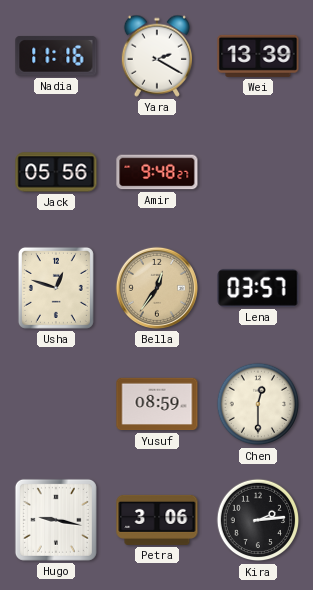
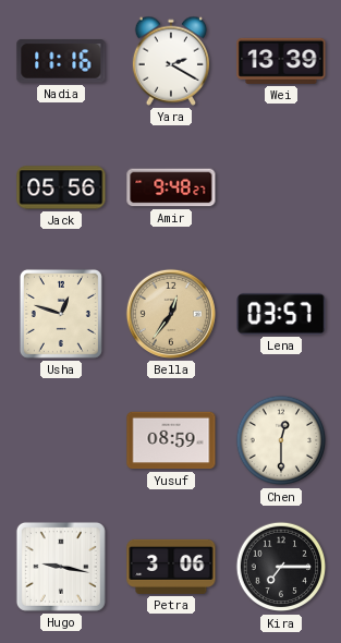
Kira: 2:14 -> 7:15 (281, 567)
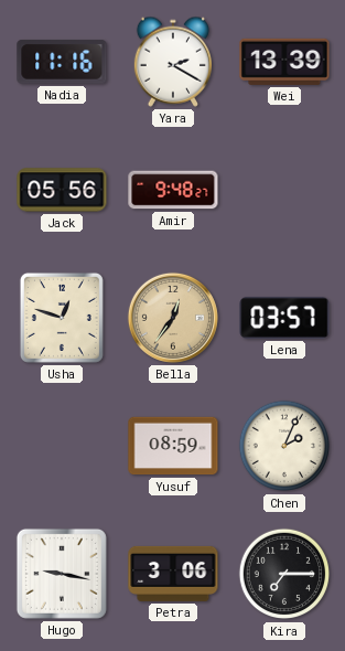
Chen: 12:30 -> 2:04 (284, 446)
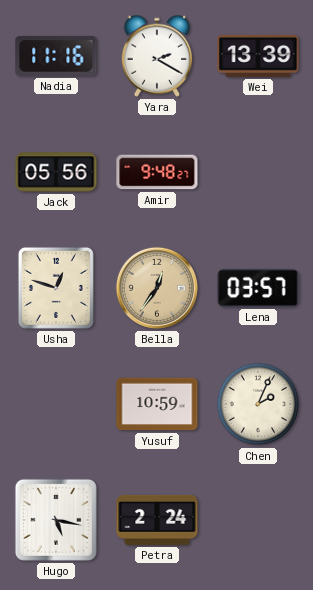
Yusuf: 08:59 -> 10:59 (157, 404)
Hugo: 9:17 -> 5:17 (56, 520)
Petra: 3:06 -> 2:24 (157, 520)
Kira: 7:15 -> none (284, 574)
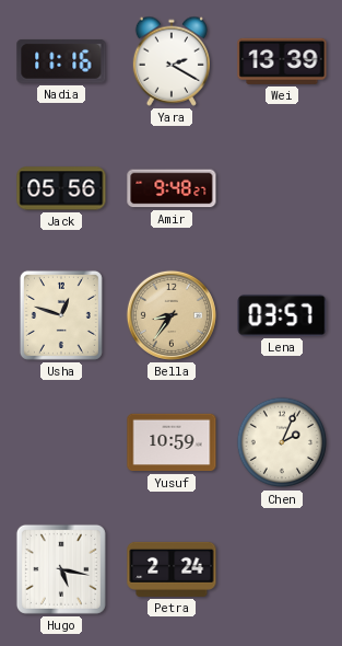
Bella: 12:36 -> 8:36 (172, 315)
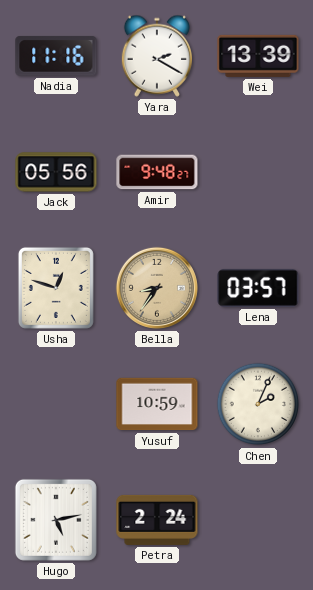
Hugo: 5:17 -> 5:13 (56, 520)
